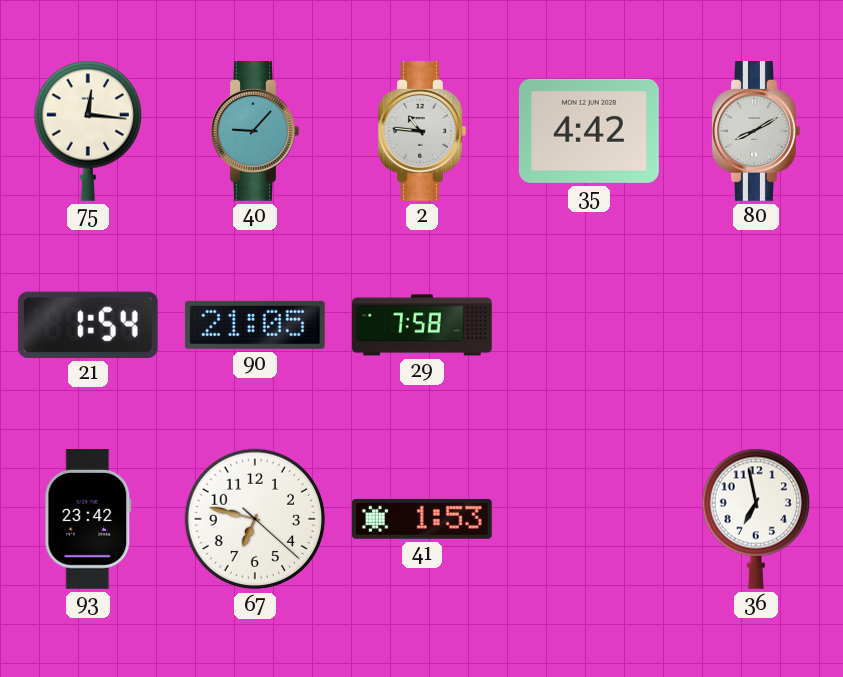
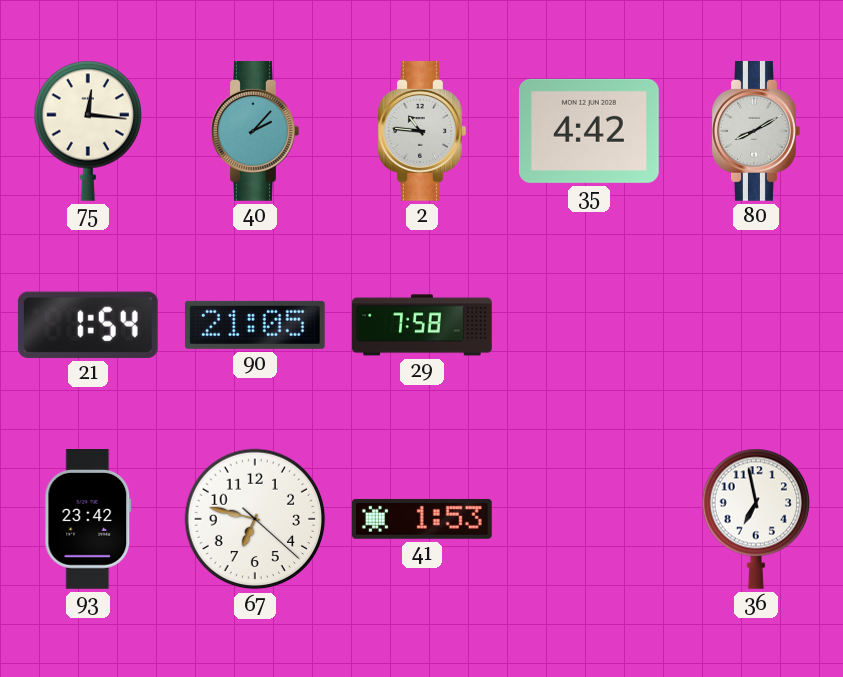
40: 9:07 -> 2:07 (255, 132)
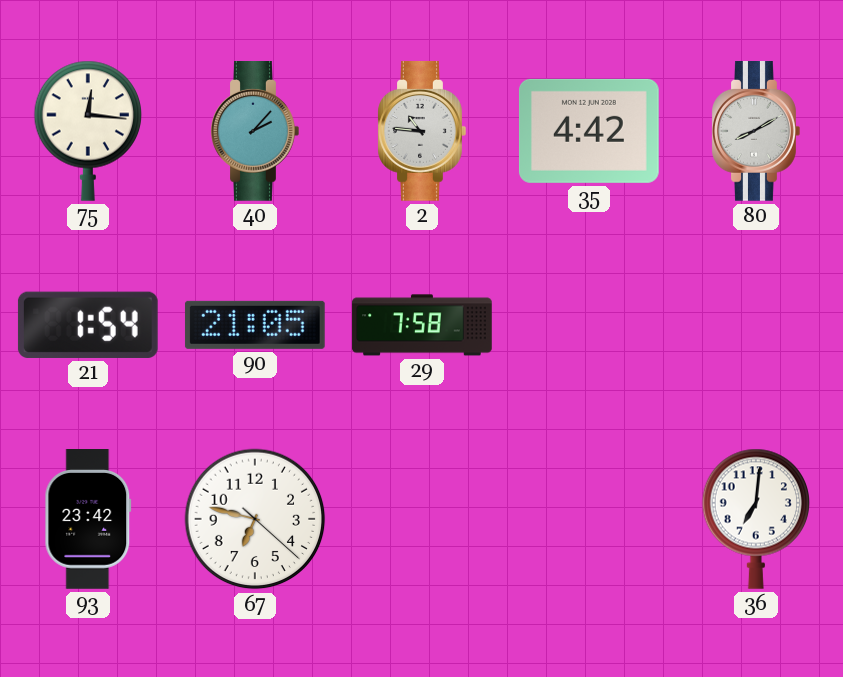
41: 1:53 -> none (422, 519)
36: 6:58 -> 7:01 (755, 519)
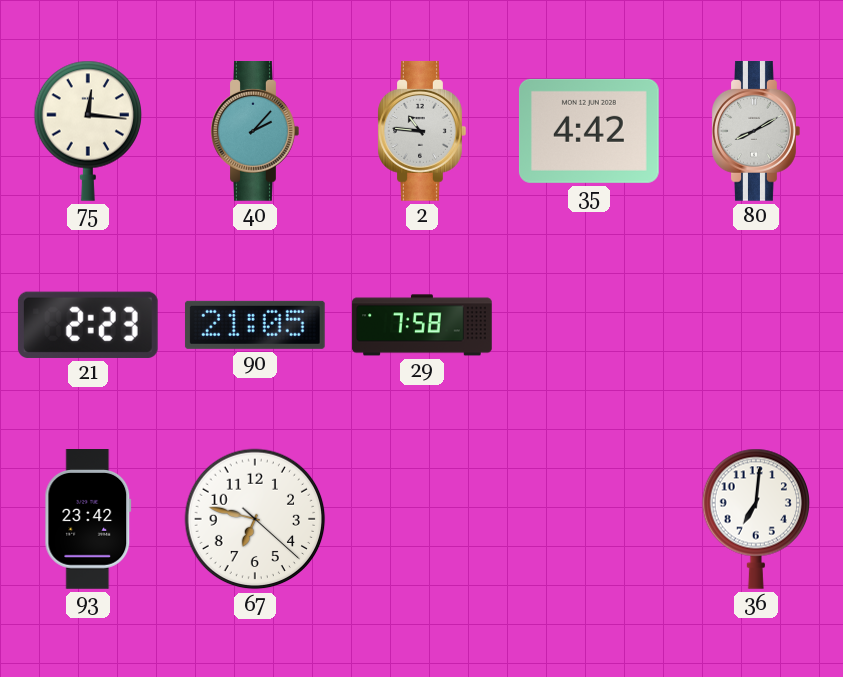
21: 1:54 -> 2:23 (88, 325)
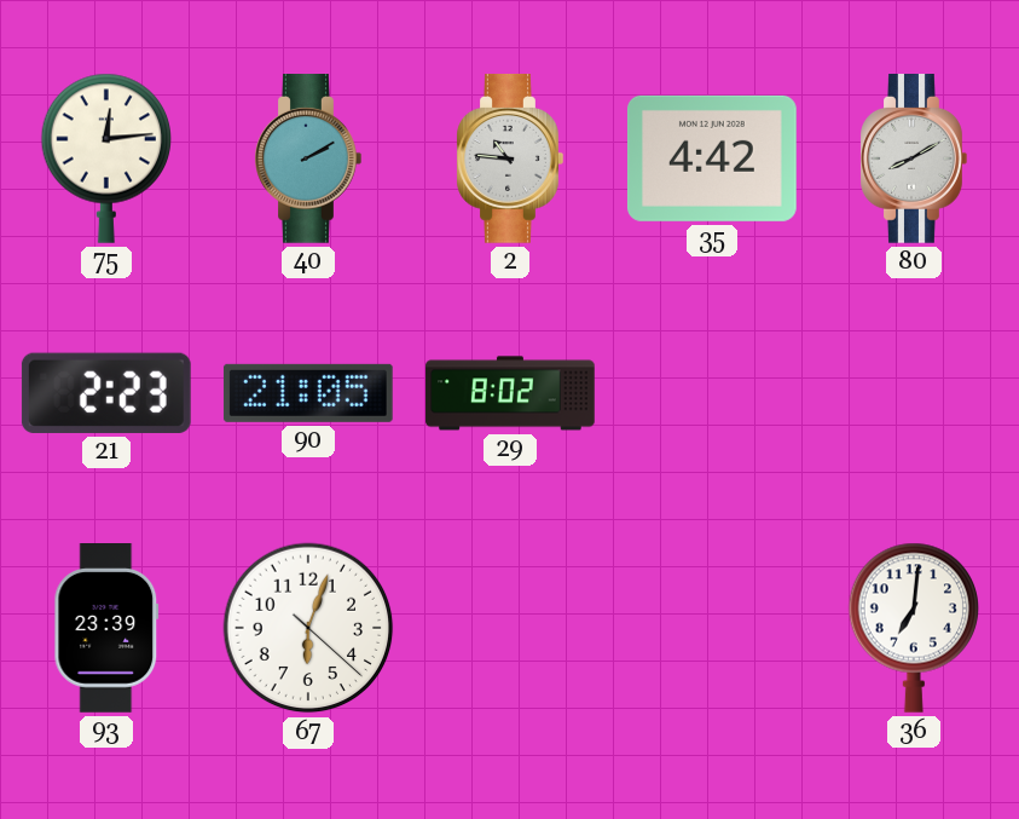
75: 12:16 -> 12:14 (105, 158)
40: 2:07 -> 2:10 (308, 160)
29: 7:58 -> 8:02 (510, 393)
93: 23:42 -> 23:39 (106, 629)
67: 6:47 -> 6:03 (308, 628)
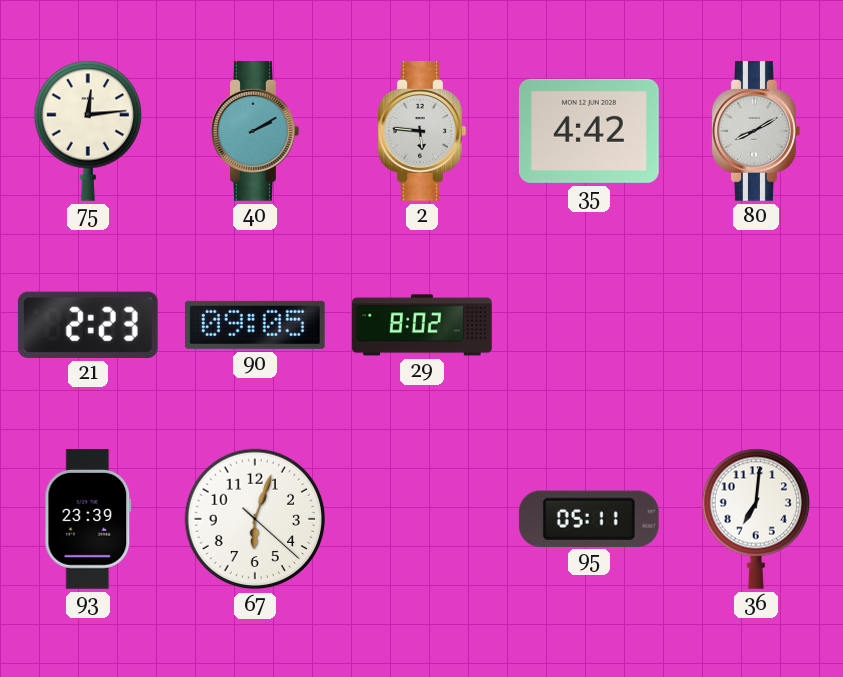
2: 10:46 -> 5:46 (422, 132)
90: 21:05 -> 09:05 (255, 325)
95: none -> 05:11 (589, 518)
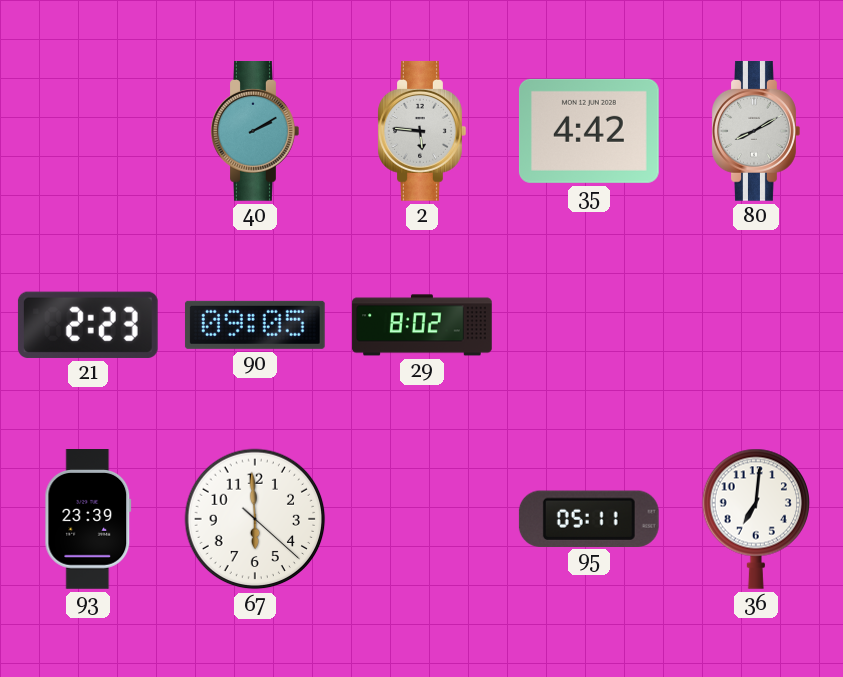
75: 12:14 -> none (87, 131)
67: 6:03 -> 5:59 (255, 519)
